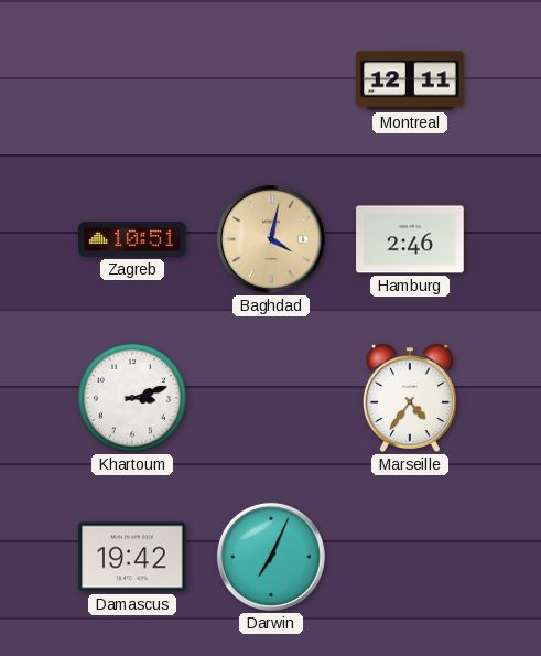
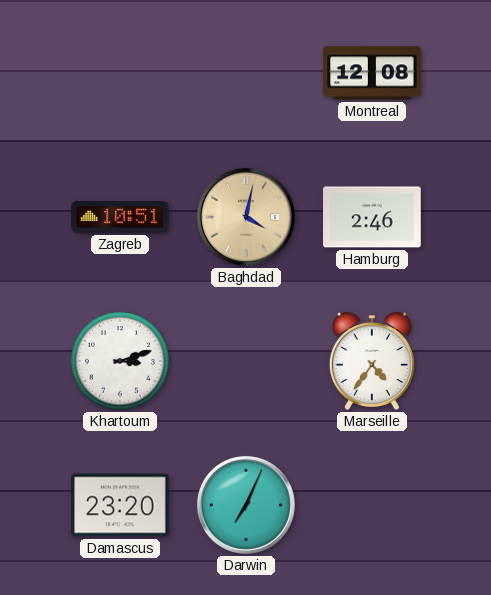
Montreal: 12:11 -> 12:08 (372, 73)
Damascus: 19:42 -> 23:20 (120, 505)
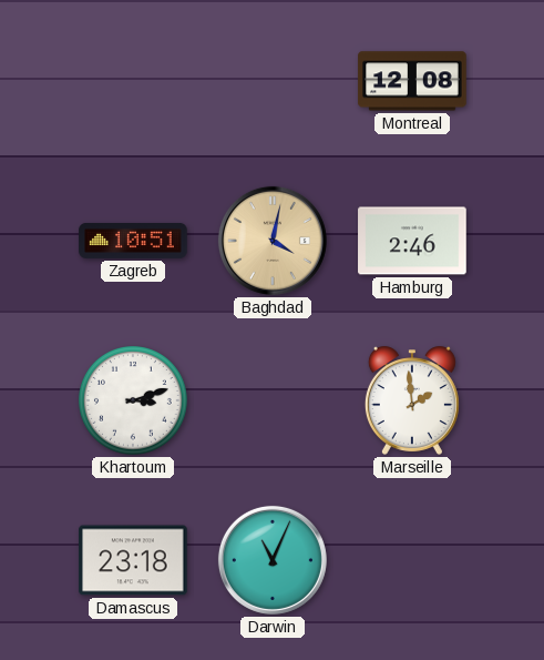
Marseille: 4:36 -> 1:59 (412, 400)
Damascus: 23:20 -> 23:18 (133, 560)
Darwin: 7:04 -> 11:04 (273, 560)
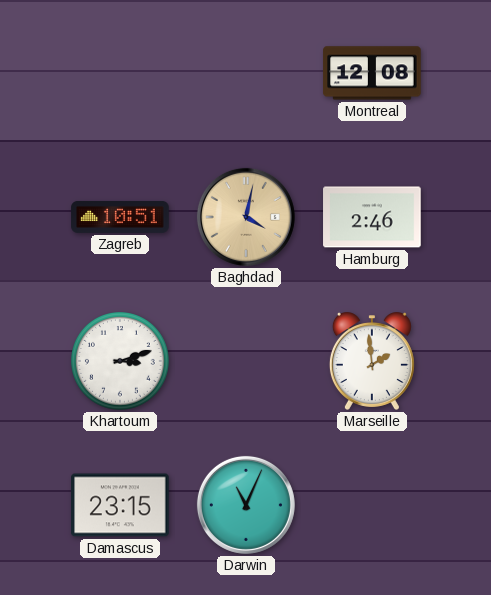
Damascus: 23:18 -> 23:15 (120, 505)
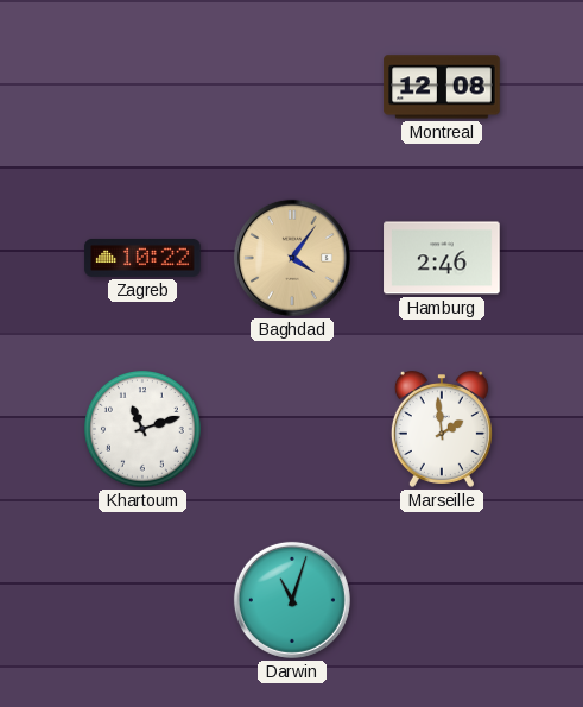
Zagreb: 10:51 -> 10:22 (142, 258)
Baghdad: 4:02 -> 4:06 (292, 258)
Khartoum: 3:12 -> 11:12 (144, 430)
Damascus: 23:15 -> none (120, 505)
Darwin: 11:04 -> 11:03 (292, 600)
